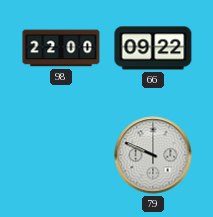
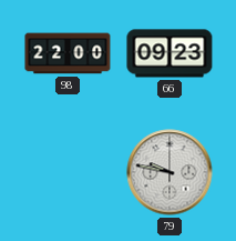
66: 09:22 -> 09:23 (170, 53)
79: 9:49 -> 9:47 (170, 172)
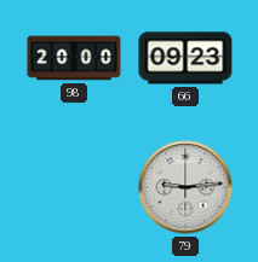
98: 22:00 -> 20:00 (74, 58)
79: 9:47 -> 9:14 (185, 187)
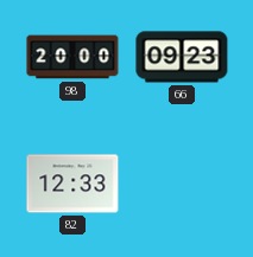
82: none -> 12:33 (72, 184)
79: 9:14 -> none (185, 187)
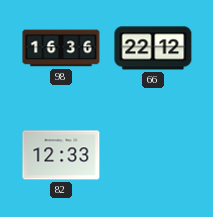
98: 20:00 -> 16:36 (61, 48)
66: 09:23 -> 22:12 (153, 48)
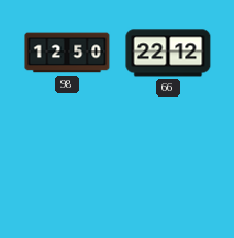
98: 16:36 -> 12:50 (67, 53)
82: 12:33 -> none (61, 155)
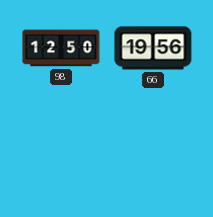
66: 22:12 -> 19:56 (153, 48)
